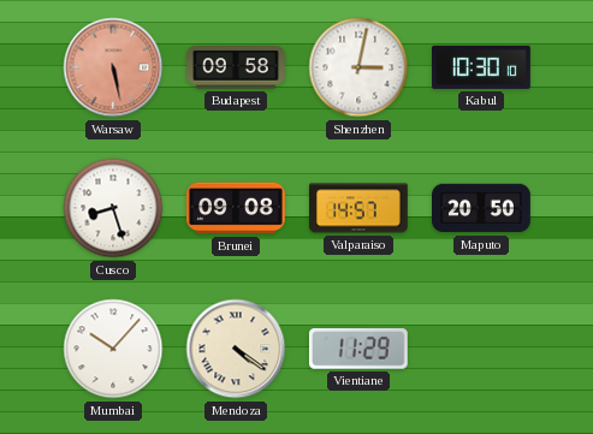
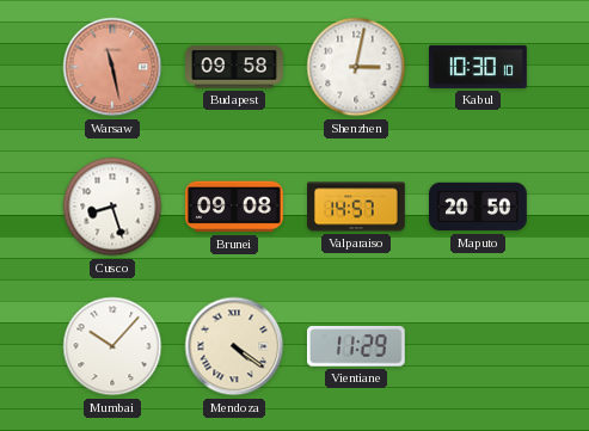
Warsaw: 5:28 -> 11:28 (112, 67)
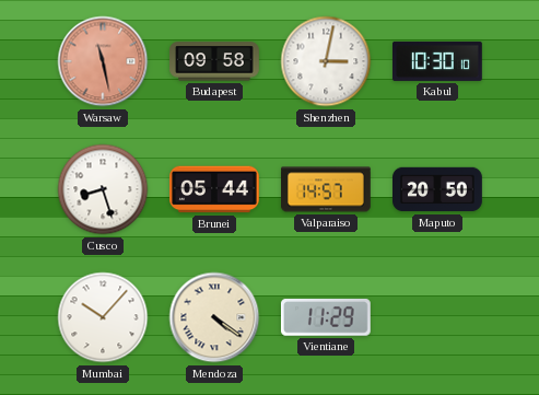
Brunei: 09:08 -> 05:44 (215, 189)
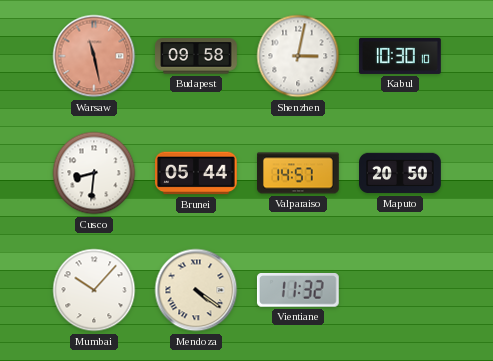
Cusco: 8:27 -> 8:31 (94, 173)
Vientiane: 11:29 -> 11:32 (298, 291)
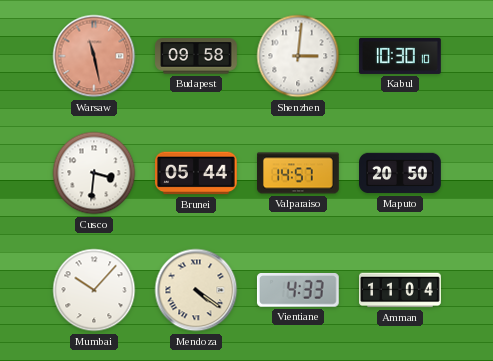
Shenzhen: 3:02 -> 3:01 (298, 56)
Cusco: 8:31 -> 3:31 (94, 173)
Vientiane: 11:32 -> 4:33 (298, 291)
Amman: none -> 11:04 (401, 290)
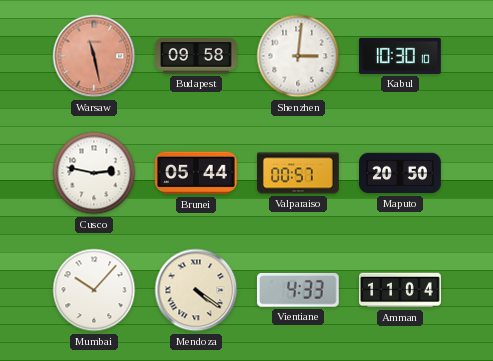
Cusco: 3:31 -> 2:47 (94, 173)
Valparaiso: 14:57 -> 00:57 (299, 173)
